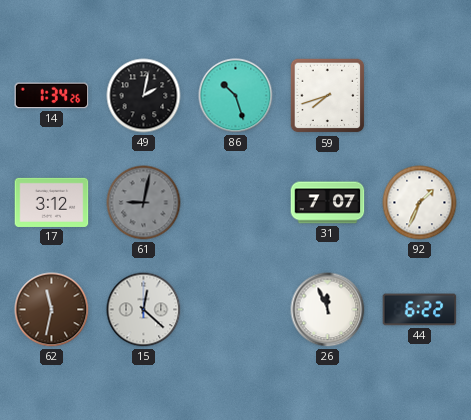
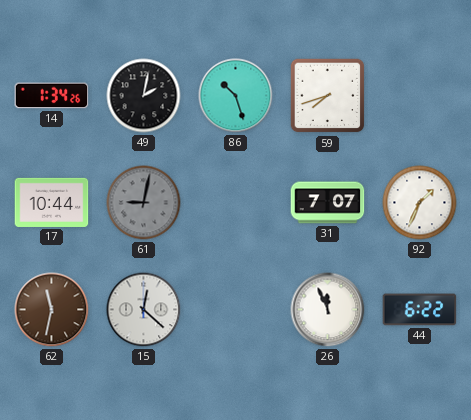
17: 3:12 -> 10:44 (52, 202)
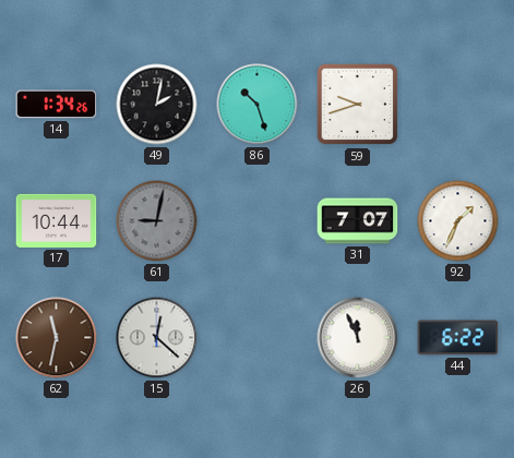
59: 7:42 -> 9:42 (358, 105)
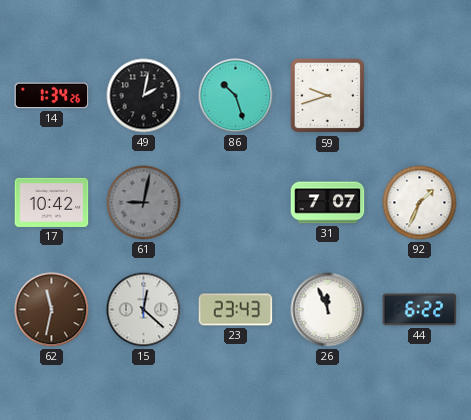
17: 10:44 -> 10:42 (52, 202)
23: none -> 23:43 (236, 310)
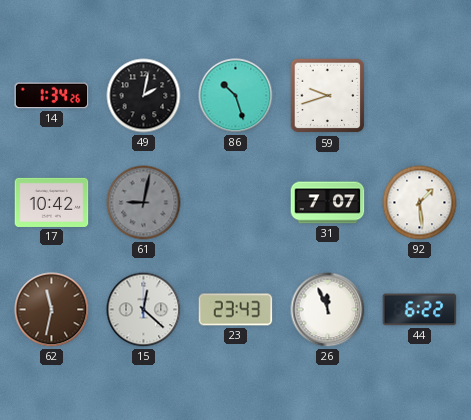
92: 1:34 -> 1:29 (420, 203)
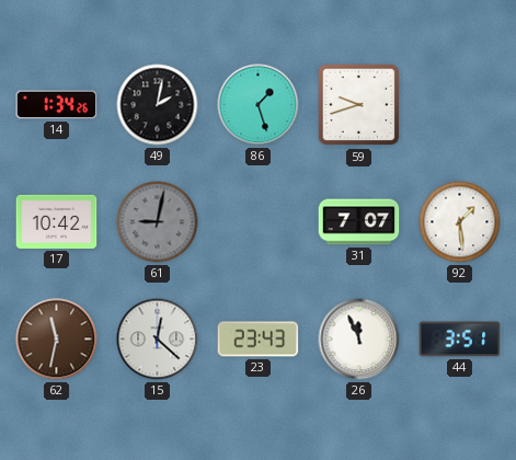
86: 10:27 -> 1:27 (259, 105)
44: 6:22 -> 3:51 (460, 340)
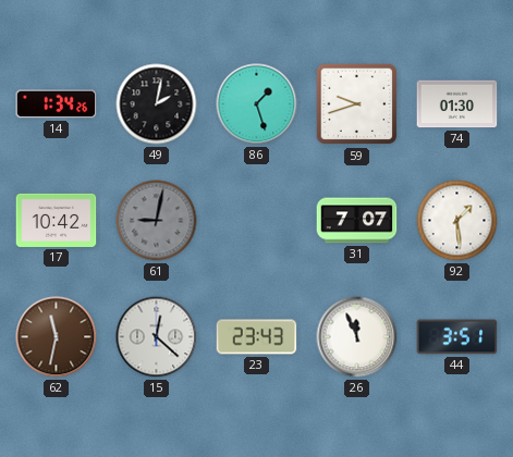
74: none -> 01:30 (457, 104)
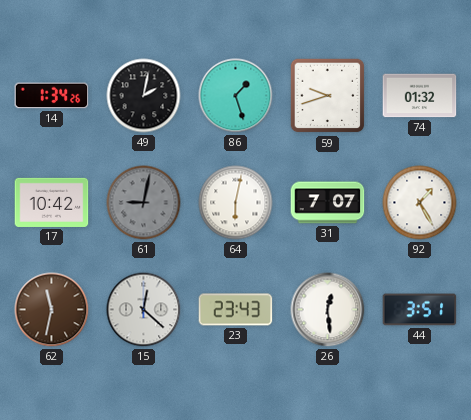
74: 01:30 -> 01:32 (420, 96)
64: none -> 6:02 (236, 203)
92: 1:29 -> 1:25 (420, 203)
26: 11:56 -> 12:29 (328, 310)
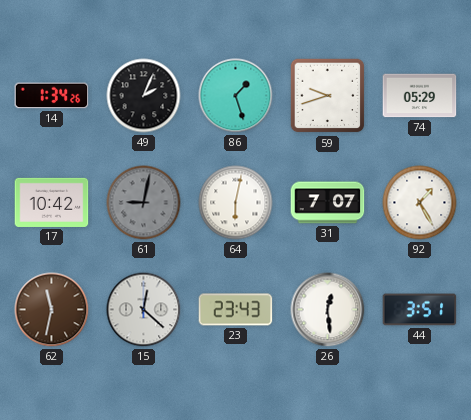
49: 2:02 -> 2:04 (144, 96)
74: 01:32 -> 05:29 (420, 96)
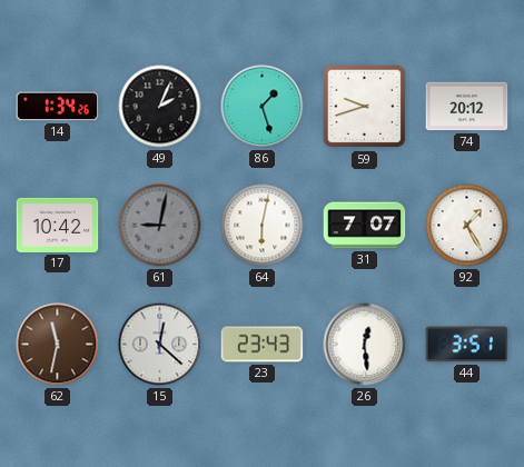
74: 05:29 -> 20:12 (467, 107)
